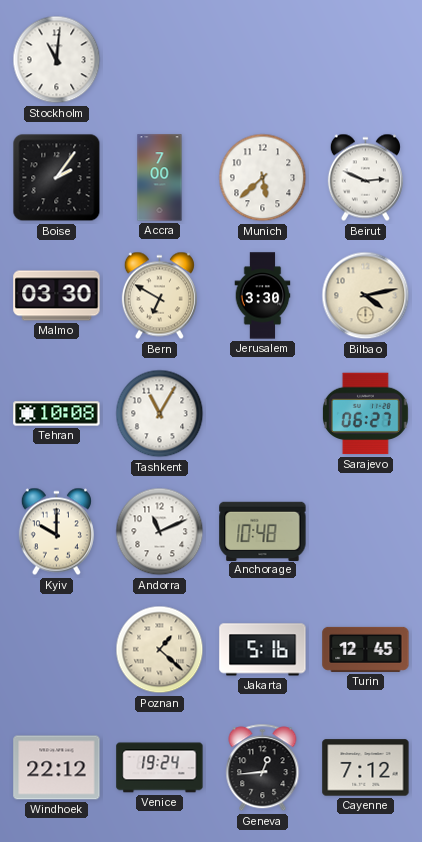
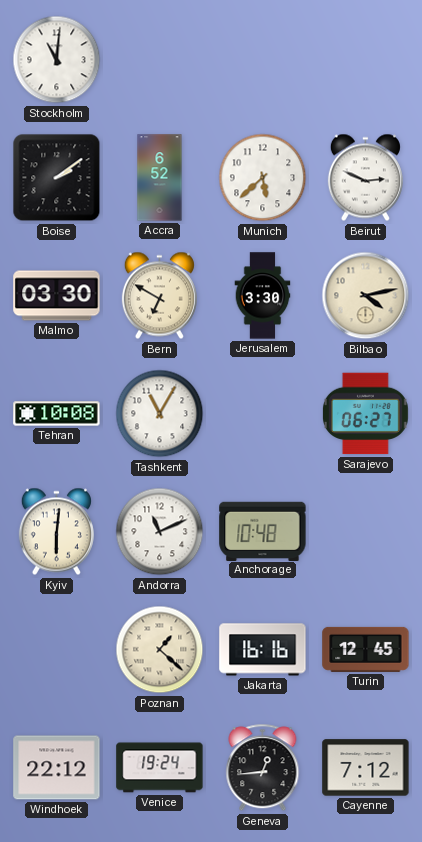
Boise: 2:06 -> 2:09 (57, 178)
Accra: 7:00 -> 6:52 (160, 178)
Kyiv: 10:00 -> 6:01 (56, 532)
Jakarta: 5:16 -> 16:16 (263, 650)
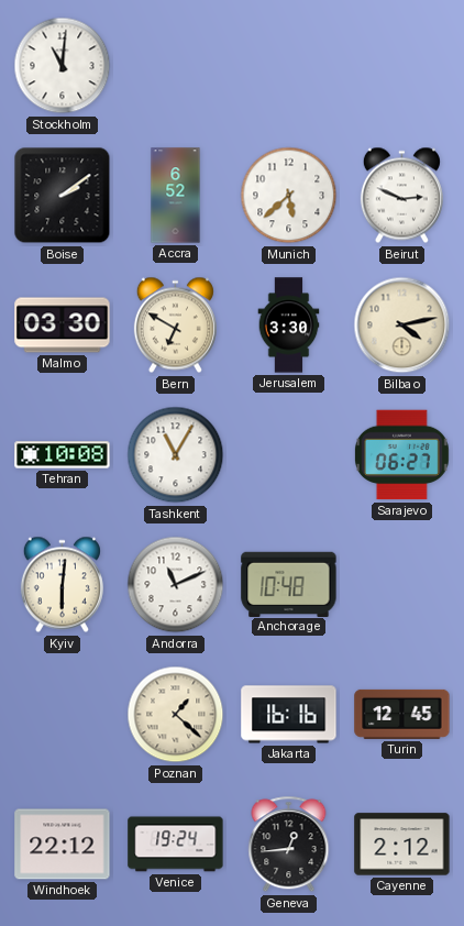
Cayenne: 7:12 -> 2:12 (402, 845)
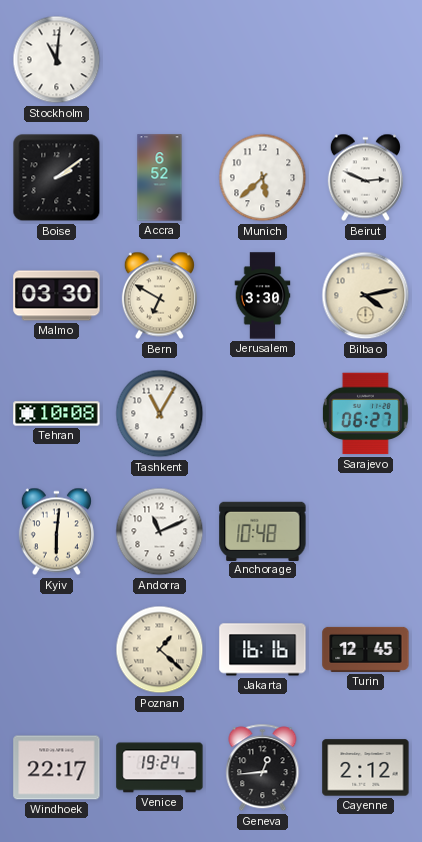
Windhoek: 22:12 -> 22:17 (57, 768)
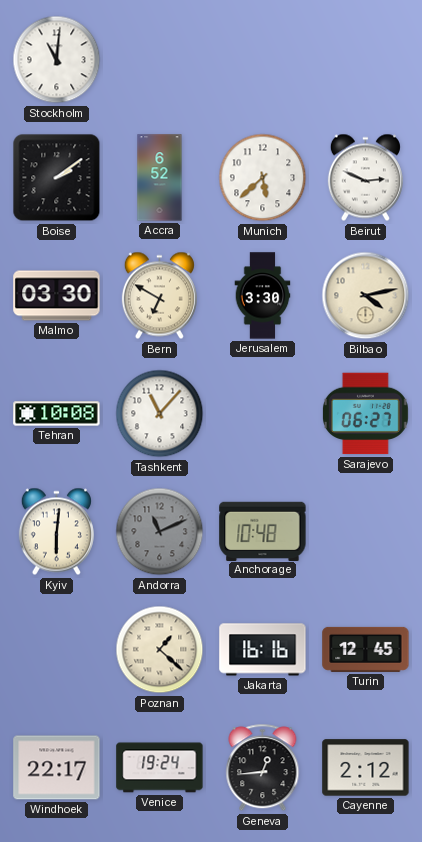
Tashkent: 11:05 -> 11:07 (160, 414)
Andorra dial: white -> grey (160, 532)
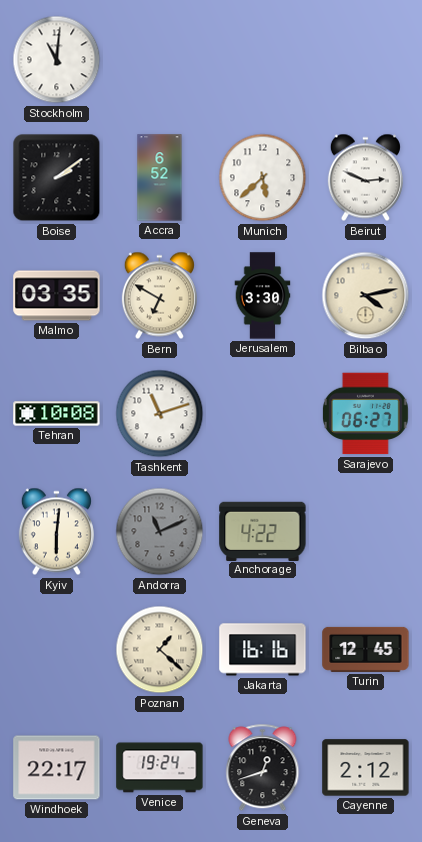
Malmo: 03:30 -> 03:35 (57, 296)
Tashkent: 11:07 -> 11:12 (160, 414)
Anchorage: 10:48 -> 4:22 (263, 531)
Geneva: 12:44 -> 12:42 (263, 768)
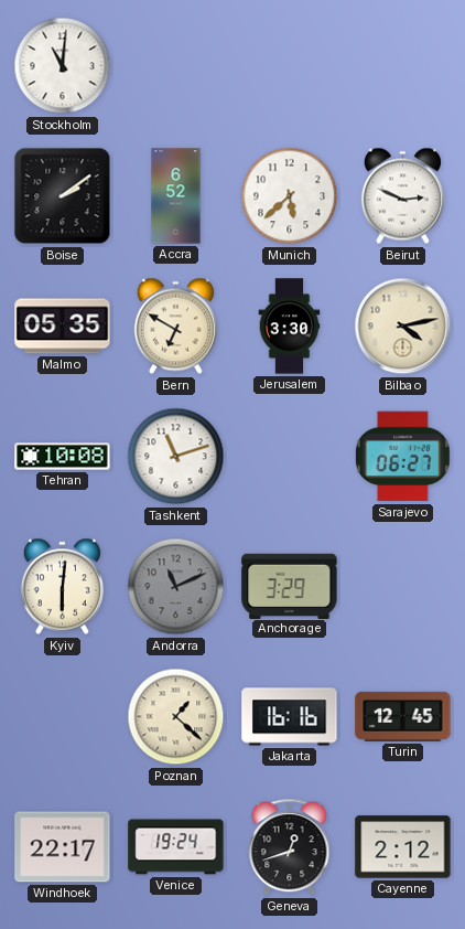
Malmo: 03:35 -> 05:35 (63, 327)
Anchorage: 4:22 -> 3:29 (290, 586)
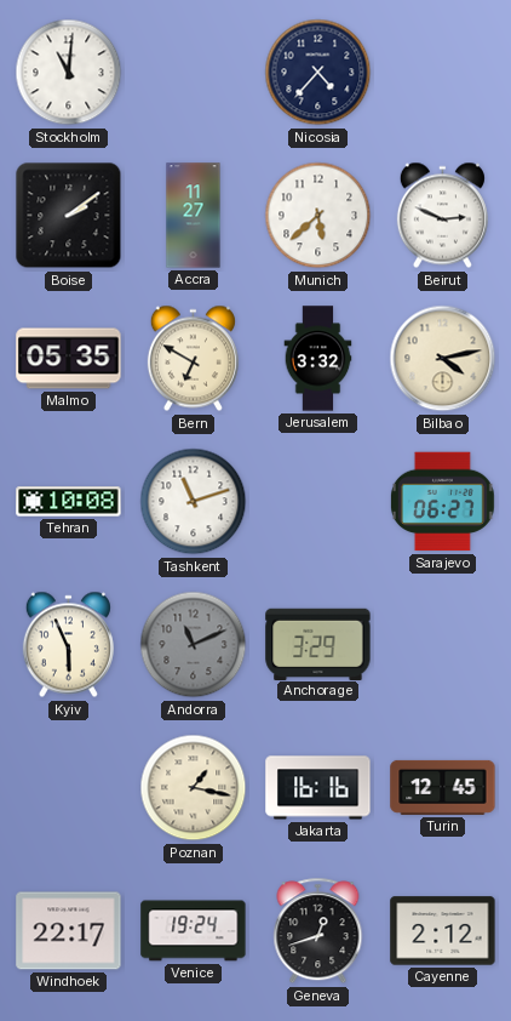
Nicosia: none -> 4:37 (318, 73)
Accra: 6:52 -> 11:27 (194, 216)
Jerusalem: 3:30 -> 3:32 (318, 359)
Kyiv: 6:01 -> 5:56 (68, 645)
Poznan: 1:22 -> 1:17 (194, 788)
